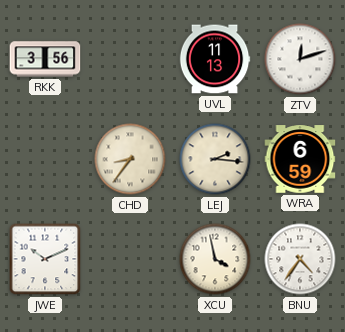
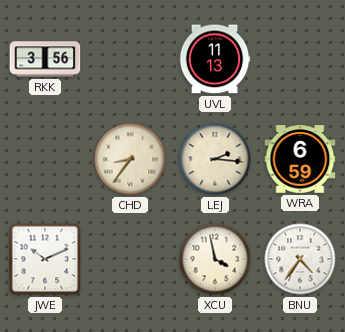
ZTV: 12:12 -> none (300, 59)
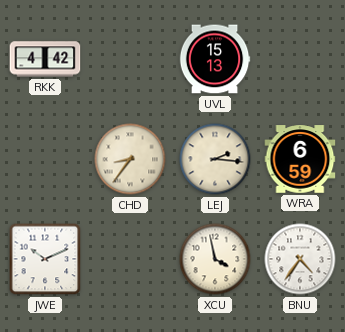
RKK: 3:56 -> 4:42 (45, 59)
UVL: 11:13 -> 15:13 (215, 59)
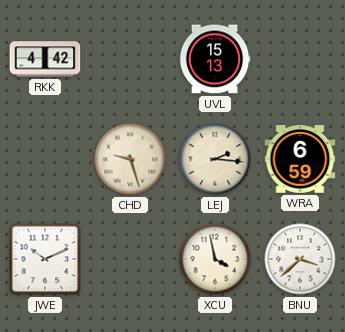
CHD: 8:36 -> 9:27 (130, 159)
BNU: 4:36 -> 3:38 (300, 259)
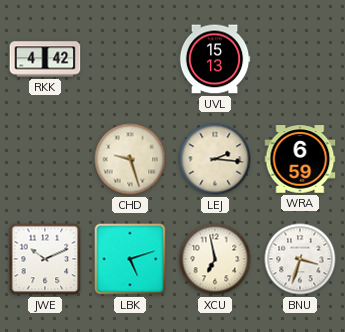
LBK: none -> 5:12 (130, 259)
XCU: 3:58 -> 6:58 (215, 259)
BNU: 3:38 -> 3:33 (300, 259)
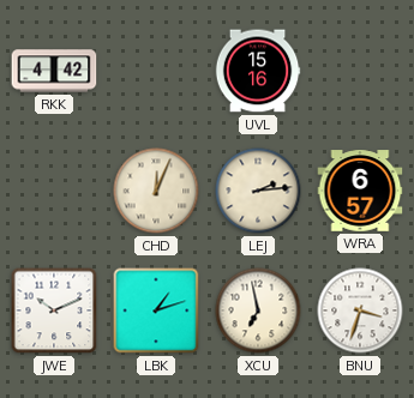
UVL: 15:13 -> 15:16 (258, 71)
CHD: 9:27 -> 12:04 (156, 191)
LEJ: 2:16 -> 2:14 (258, 191)
WRA: 6:59 -> 6:57 (360, 191)
LBK: 5:12 -> 1:12 (156, 310)
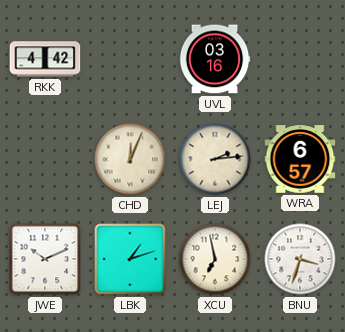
UVL: 15:16 -> 03:16 (215, 59)
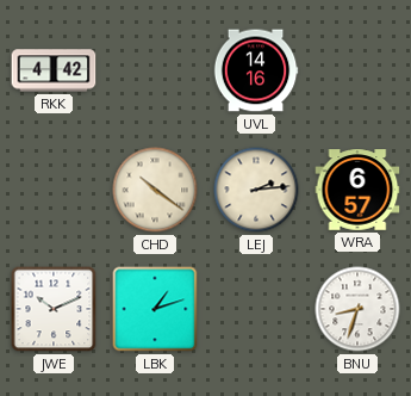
UVL: 03:16 -> 14:16 (256, 70)
CHD: 12:04 -> 10:21 (155, 190)
XCU: 6:58 -> none (215, 259)
BNU: 3:33 -> 8:33 (357, 309)
